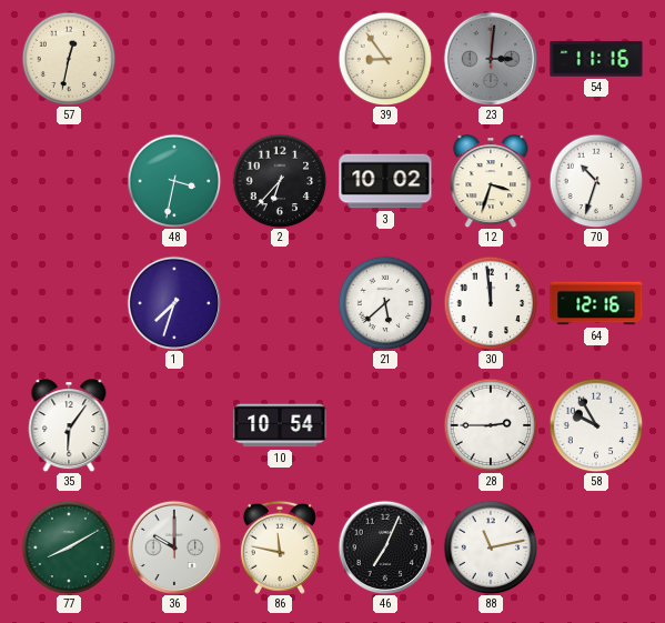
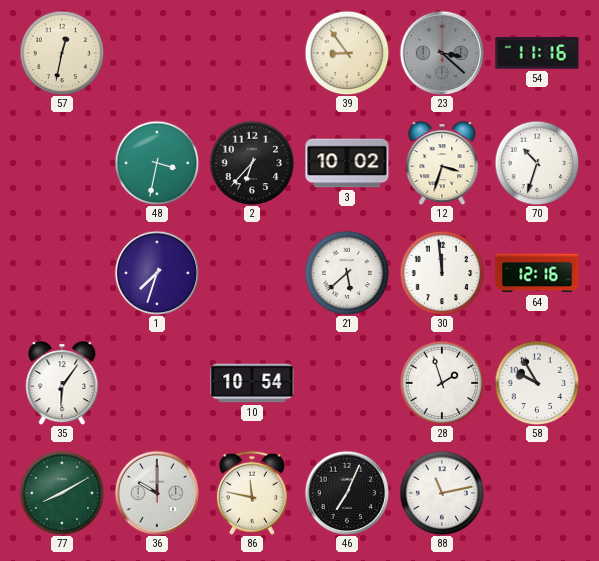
23: 3:01 -> 3:22 (442, 53)
28: 2:45 -> 1:57 (442, 383)
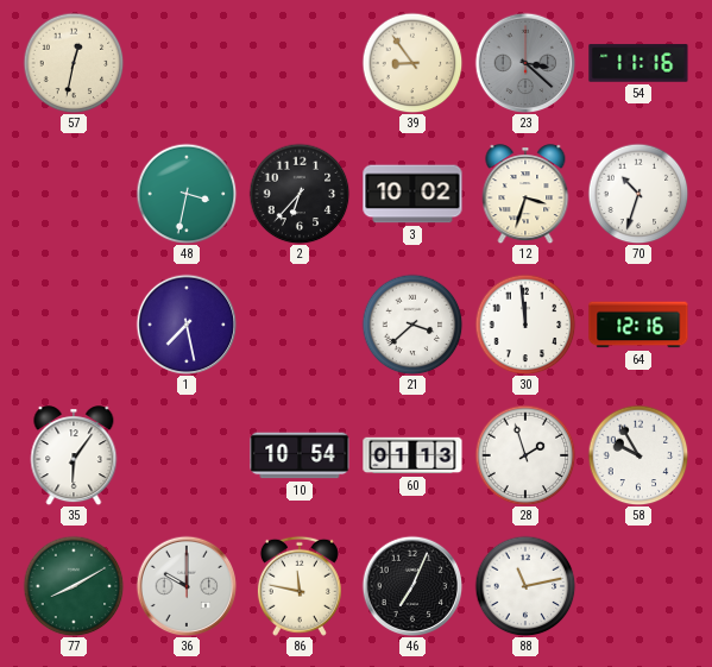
1: 7:33 -> 7:28 (187, 325)
21: 5:38 -> 3:38 (412, 325)
60: none -> 01:13 (412, 455)
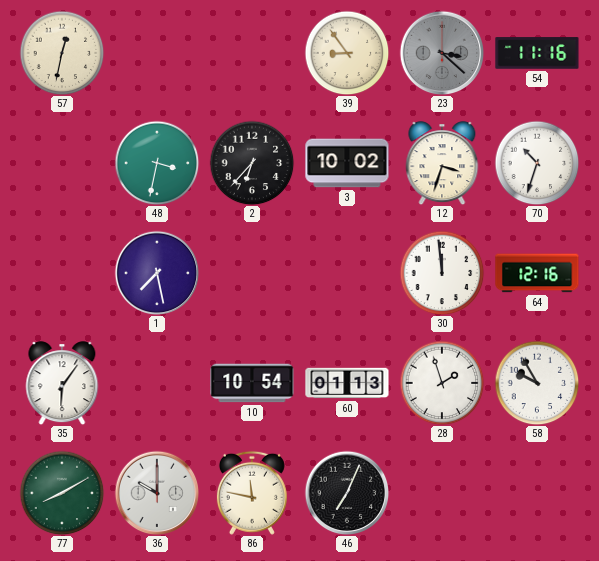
21: 3:38 -> none (412, 325)
88: 11:13 -> none (525, 586)
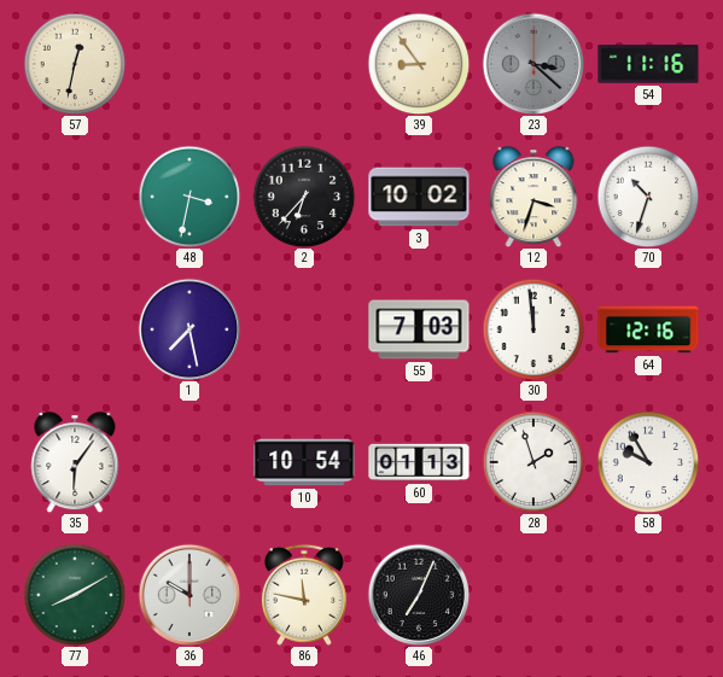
55: none -> 7:03 (419, 329)
